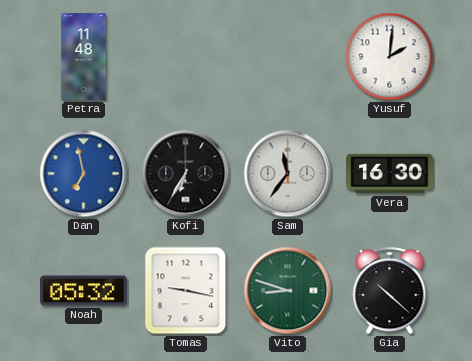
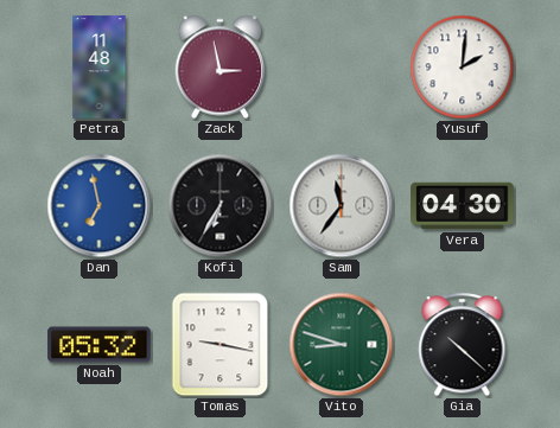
Zack: none -> 2:58 (221, 68)
Vera: 16:30 -> 04:30 (463, 206)
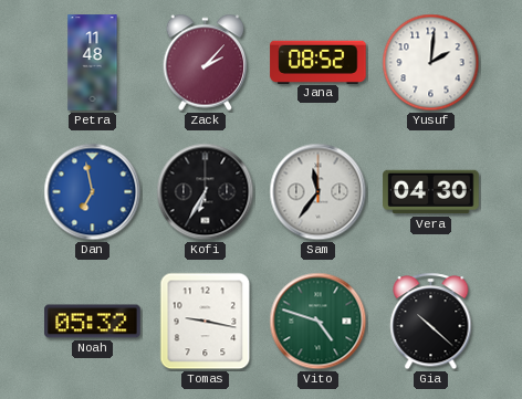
Zack: 2:58 -> 2:07 (206, 63)
Jana: none -> 08:52 (319, 62)
Vito: 8:48 -> 4:48 (319, 322)
